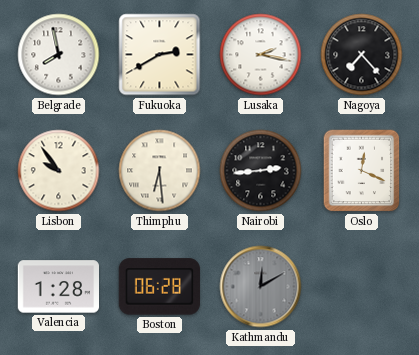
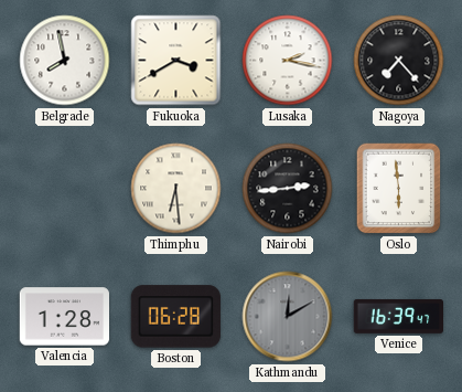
Fukuoka: 2:40 -> 3:40 (176, 61)
Lisbon: 9:54 -> none (59, 171)
Oslo: 12:19 -> 5:59 (399, 189)
Venice: none -> 16:39 (398, 316)
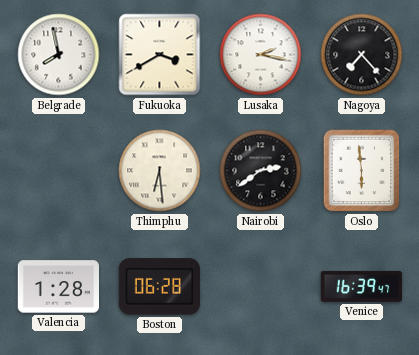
Nairobi: 2:44 -> 2:39 (261, 171)
Kathmandu: 12:10 -> none (288, 317)
